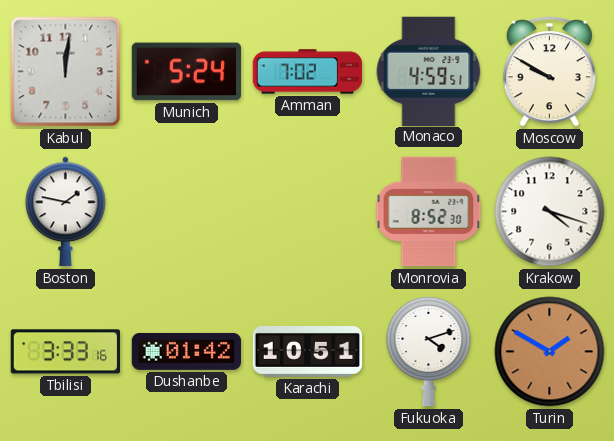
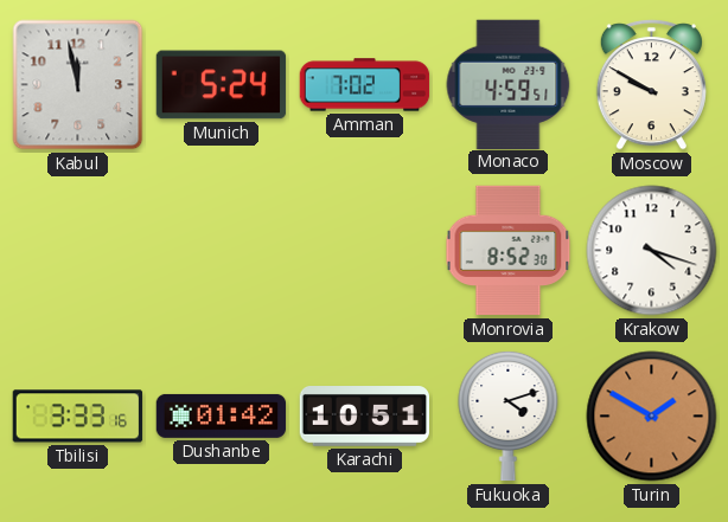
Kabul: 12:01 -> 11:58 (78, 85)
Boston: 1:47 -> none (66, 212)
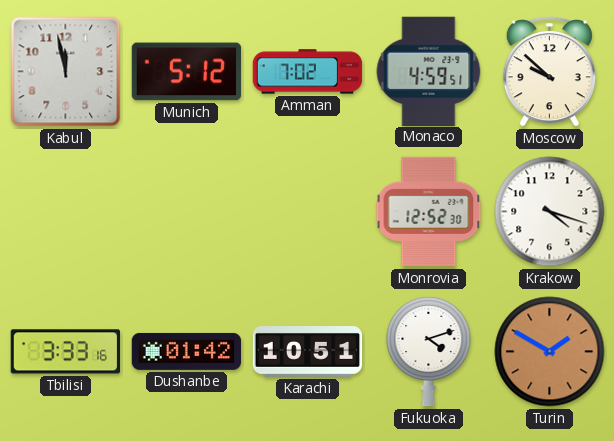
Munich: 5:24 -> 5:12 (187, 72)
Moscow: 9:50 -> 9:52 (549, 72)
Monrovia: 8:52 -> 12:52 (429, 212)
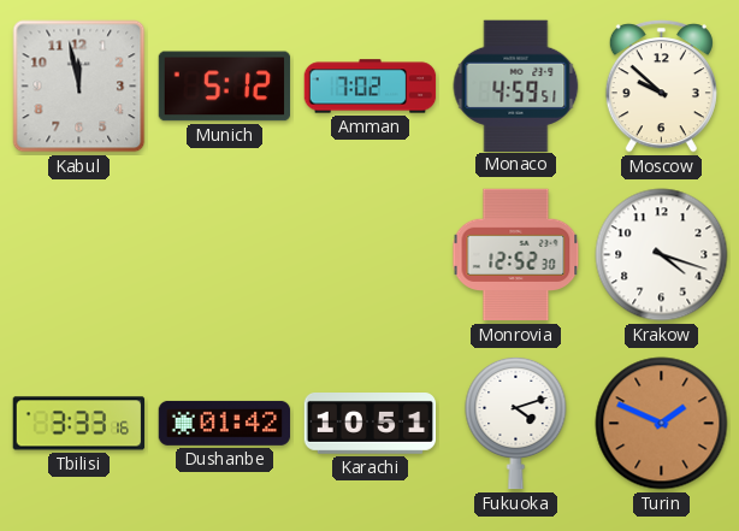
Turin: 1:50 -> 1:49 (662, 424)
